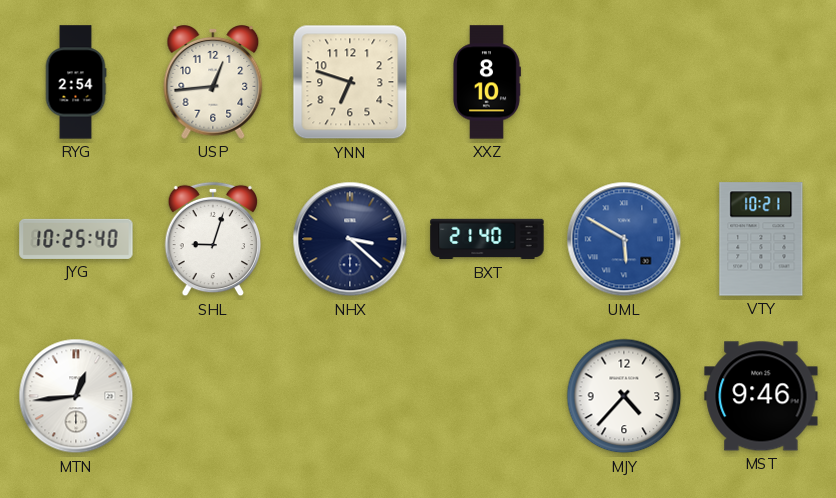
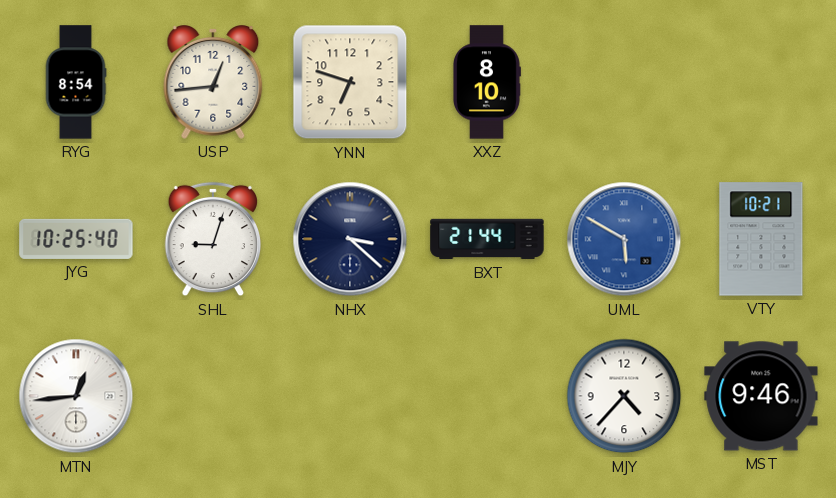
RYG: 2:54 -> 8:54 (76, 82)
BXT: 21:40 -> 21:44 (487, 239)
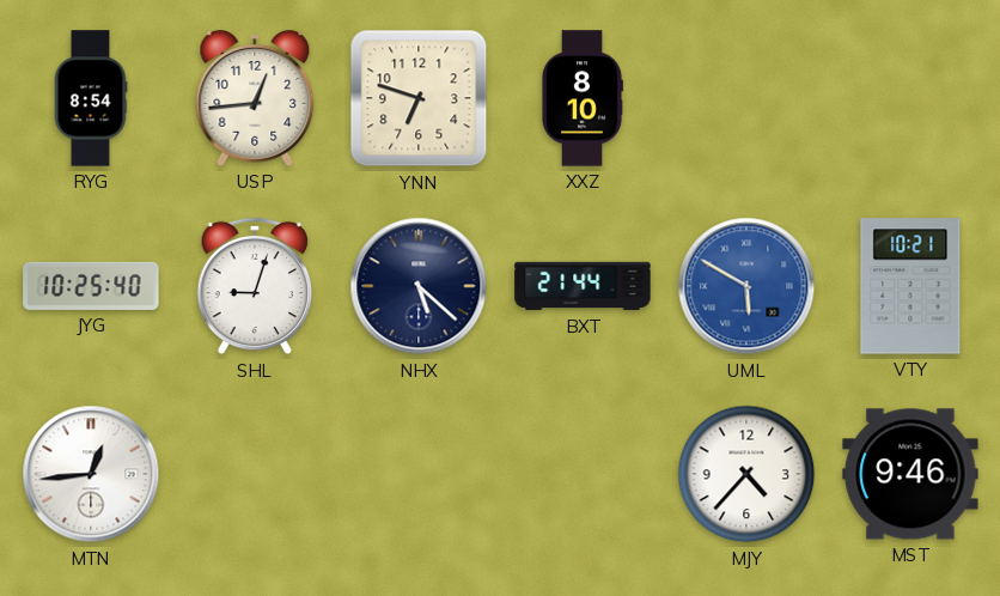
NHX: 3:22 -> 5:22 (419, 286)
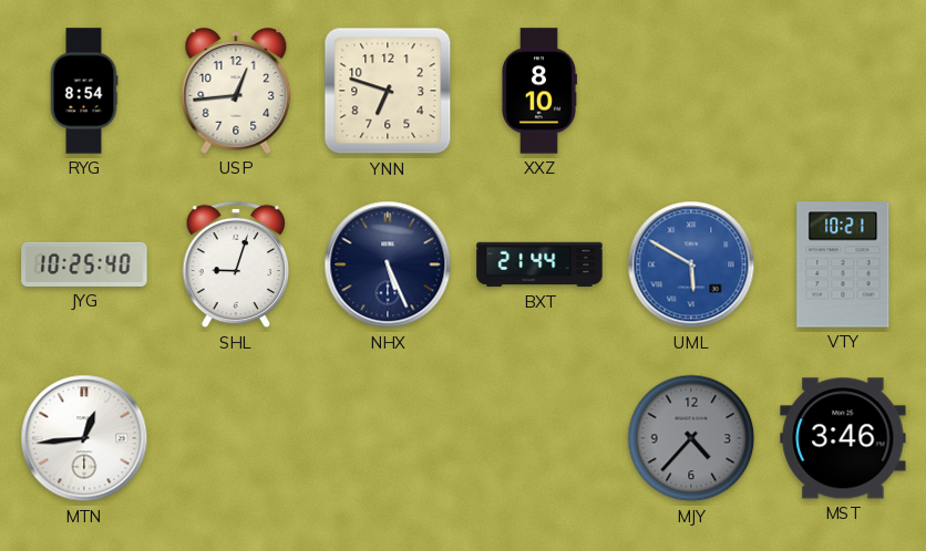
NHX: 5:22 -> 5:26 (388, 264)
MJY dial: white -> grey (691, 438)
MST: 9:46 -> 3:46 (843, 438)
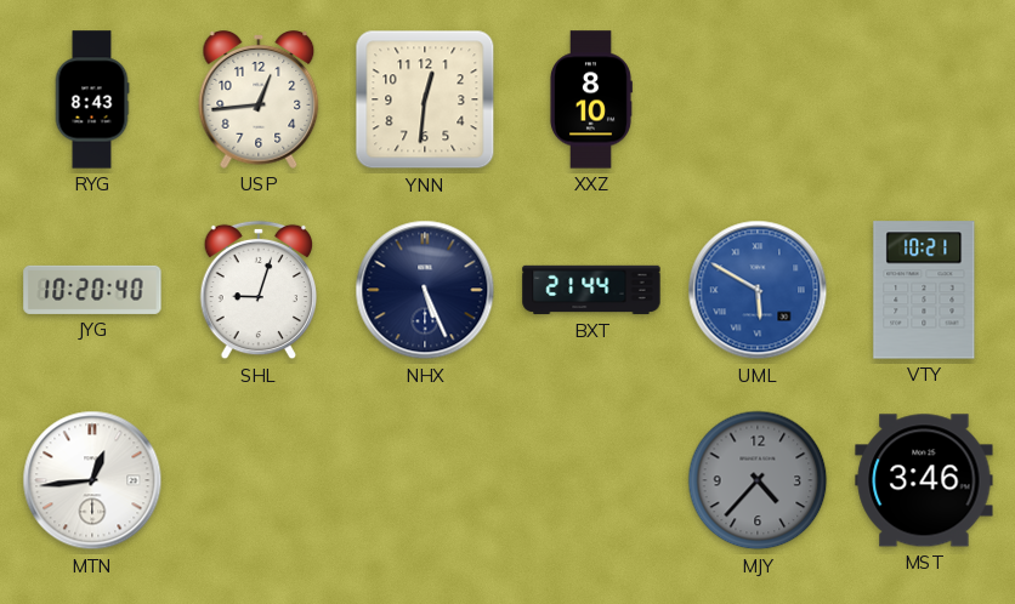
RYG: 8:54 -> 8:43 (92, 99)
YNN: 6:48 -> 12:31 (425, 99)
JYG: 10:25 -> 10:20 (92, 290)
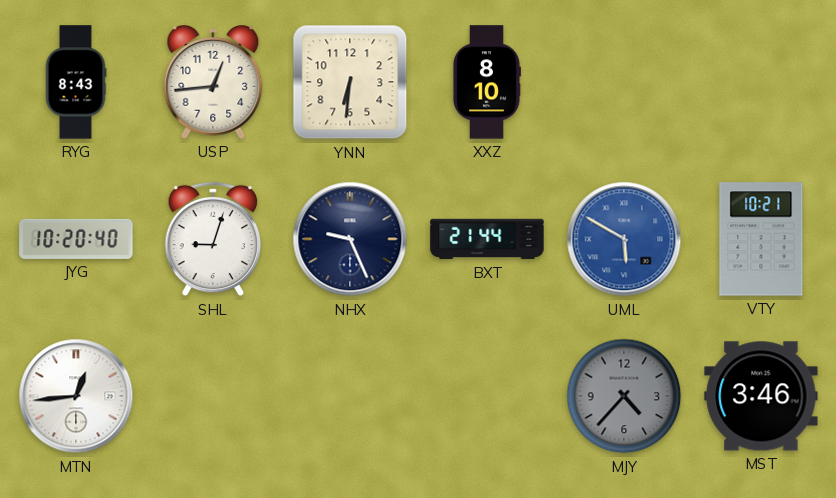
YNN: 12:31 -> 6:31 (350, 82)
NHX: 5:26 -> 9:26 (350, 239)
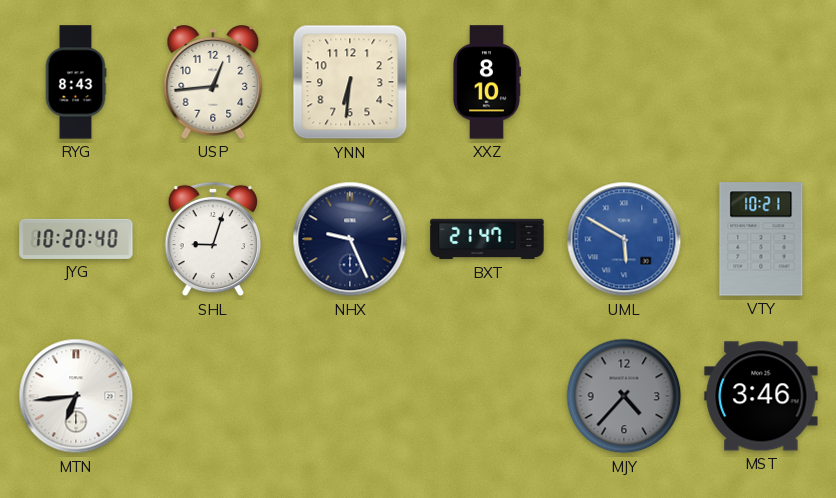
BXT: 21:44 -> 21:47 (487, 239)
MTN: 12:44 -> 6:44 (76, 396)
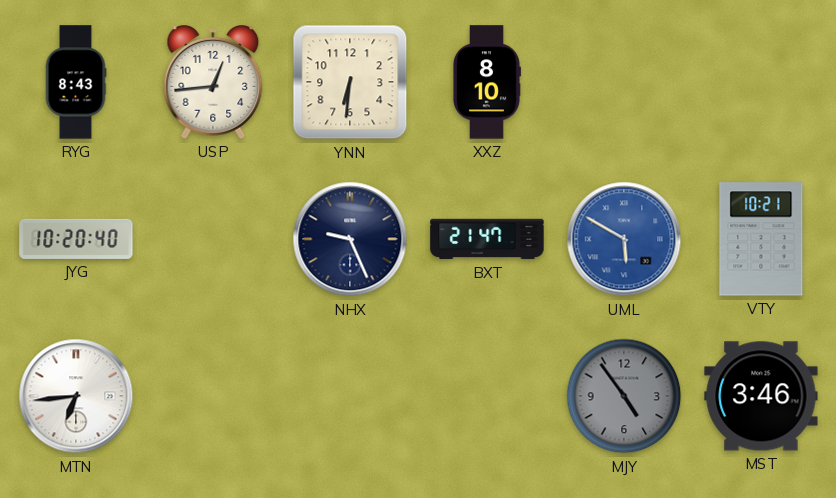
SHL: 9:03 -> none (213, 239)
MJY: 4:37 -> 4:54 (624, 396)
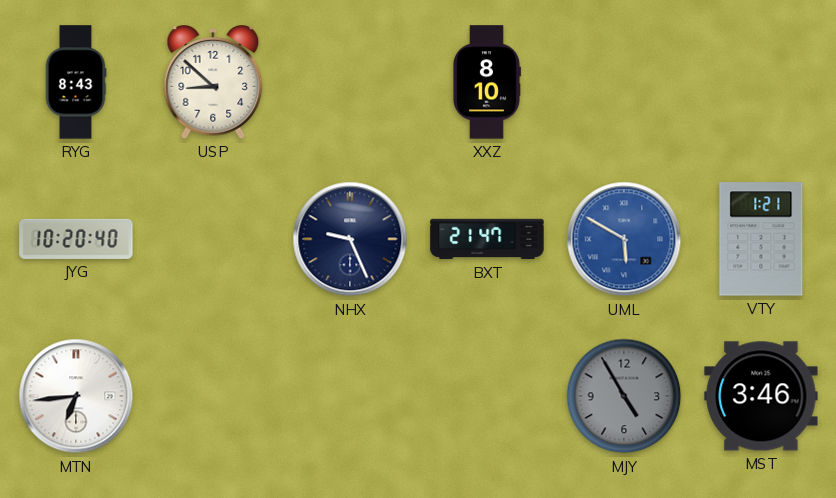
USP: 12:44 -> 8:52 (213, 83)
YNN: 6:31 -> none (350, 82)
VTY: 10:21 -> 1:21 (761, 239)
MJY: 4:54 -> 4:55 (624, 396)
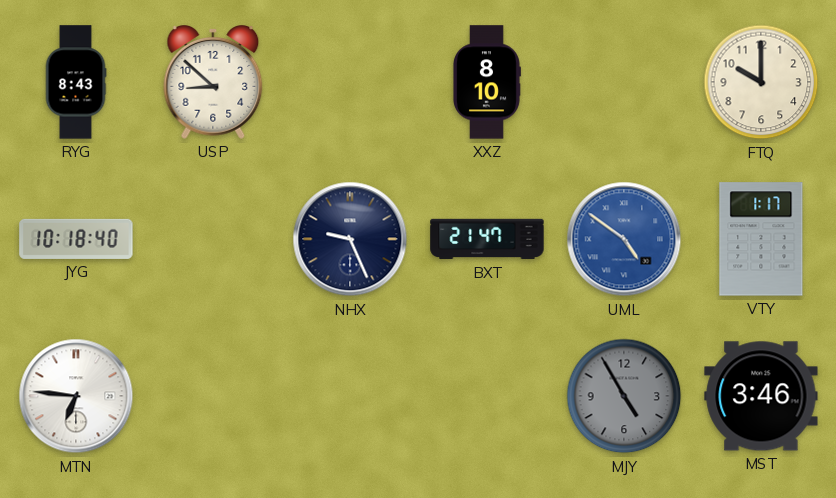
FTQ: none -> 10:00 (761, 82)
JYG: 10:20 -> 10:18 (76, 239)
UML: 5:50 -> 4:51 (624, 239)
VTY: 1:21 -> 1:17 (761, 239)
MTN: 6:44 -> 6:46 (76, 396)
